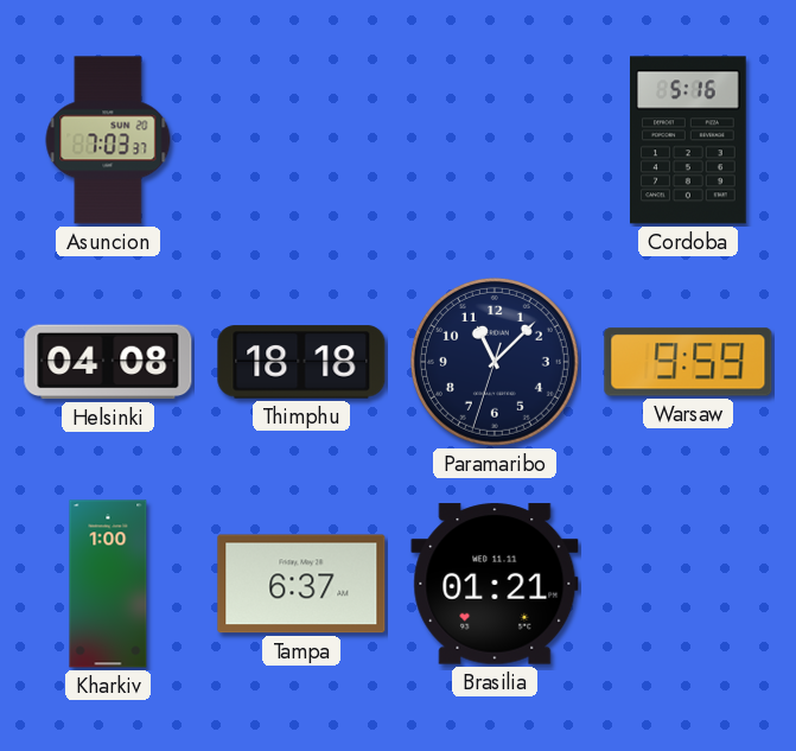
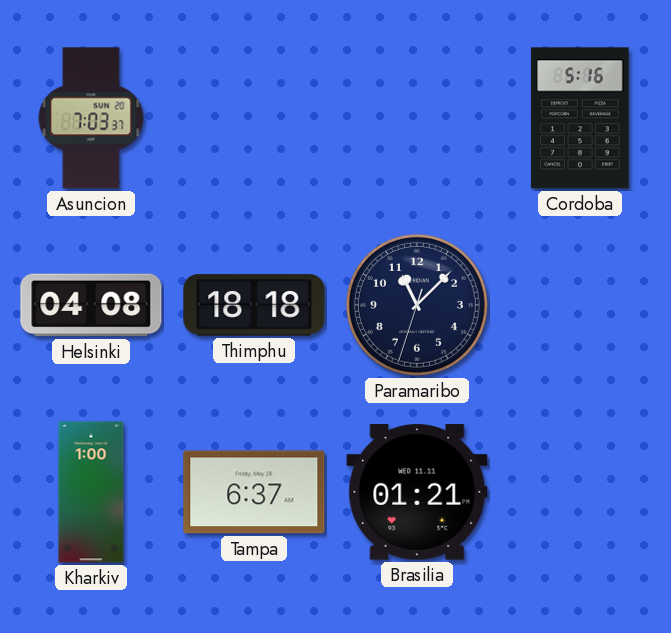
Warsaw: 9:59 -> none (688, 362)
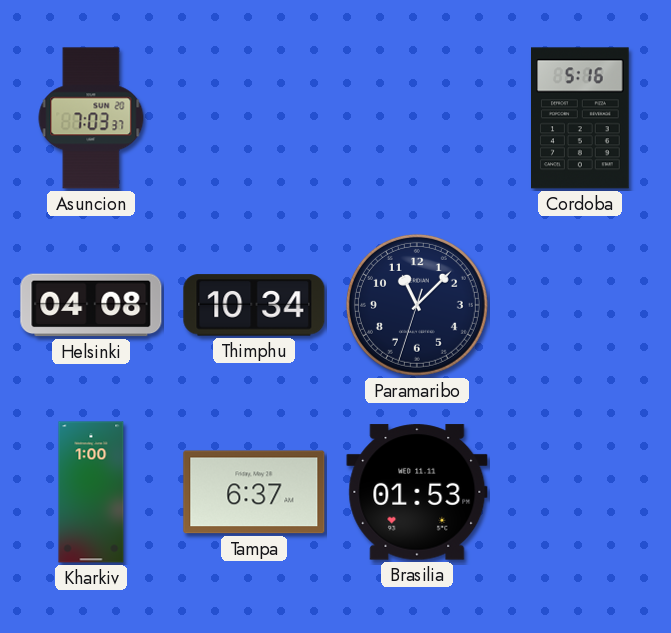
Thimphu: 18:18 -> 10:34 (254, 305)
Brasilia: 01:21 -> 01:53 (417, 492)
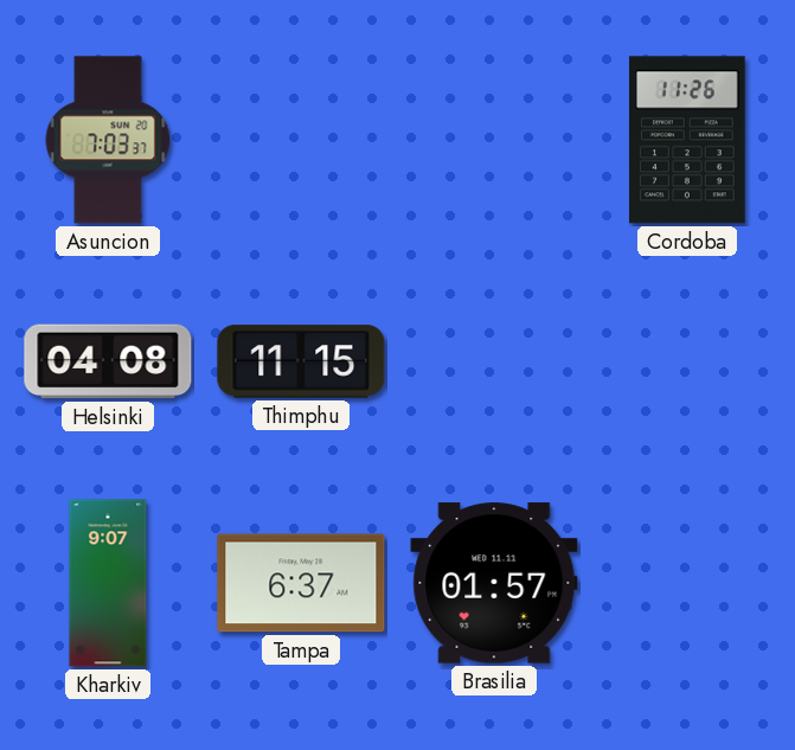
Cordoba: 5:16 -> 11:26 (688, 140)
Thimphu: 10:34 -> 11:15 (301, 361)
Paramaribo: 11:07 -> none (417, 305)
Kharkiv: 1:00 -> 9:07 (108, 583)
Brasilia: 01:53 -> 01:57 (494, 583)
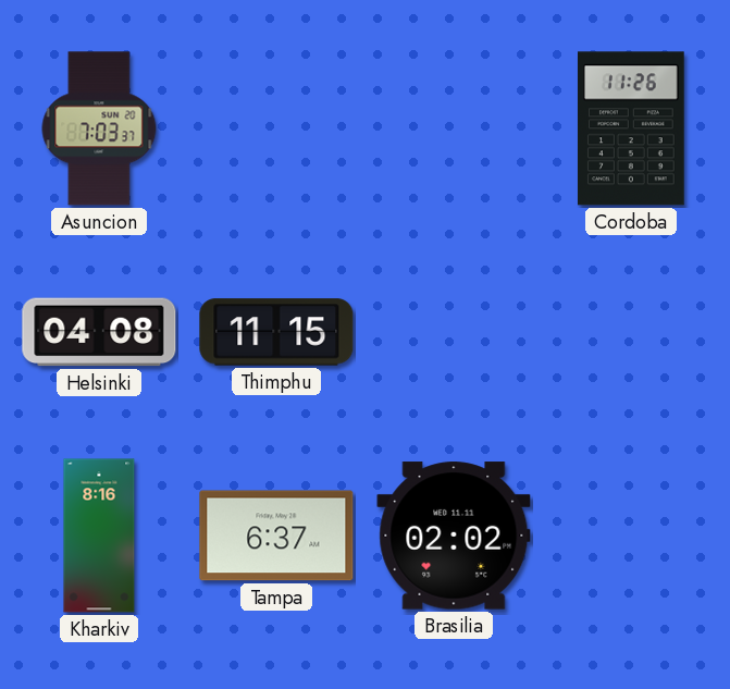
Kharkiv: 9:07 -> 8:16 (99, 536)
Brasilia: 01:57 -> 02:02 (454, 536)
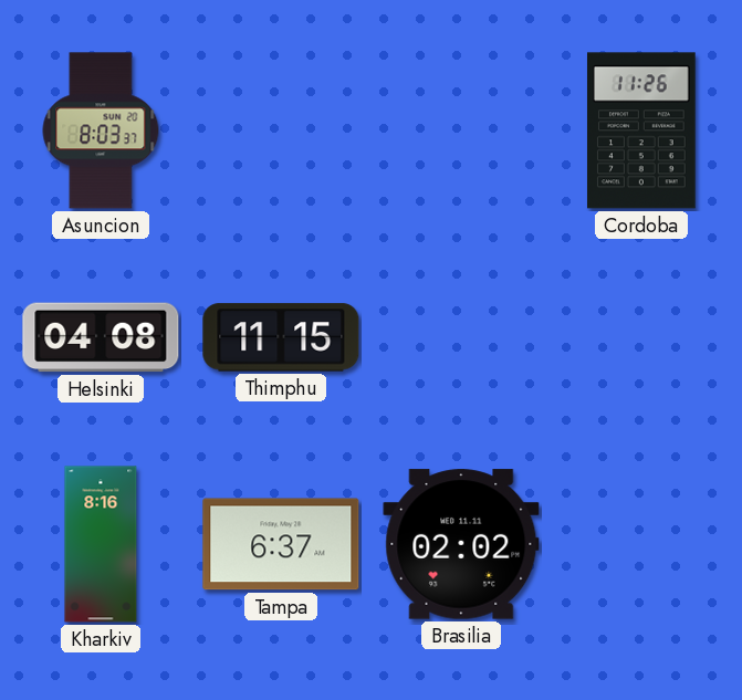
Asuncion: 7:03 -> 8:03 (101, 130)
